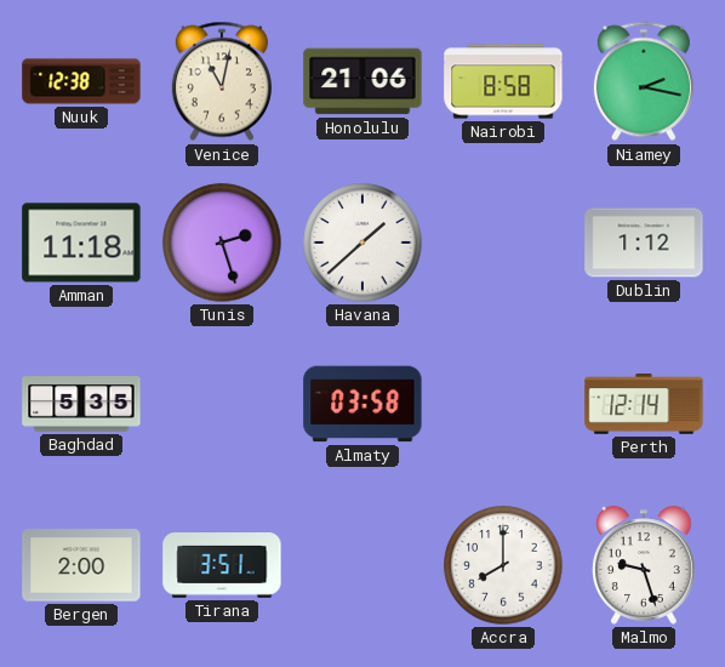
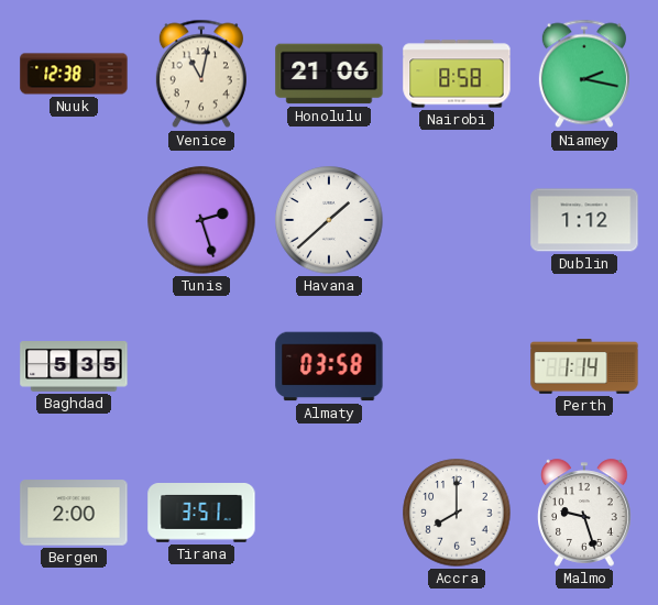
Amman: 11:18 -> none (81, 243)
Perth: 12:14 -> 1:14 (584, 366)
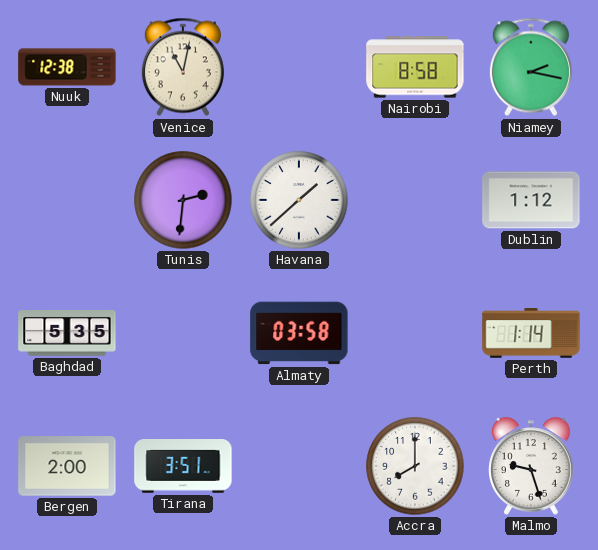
Honolulu: 21:06 -> none (329, 74)
Tunis: 2:27 -> 2:31 (183, 200)
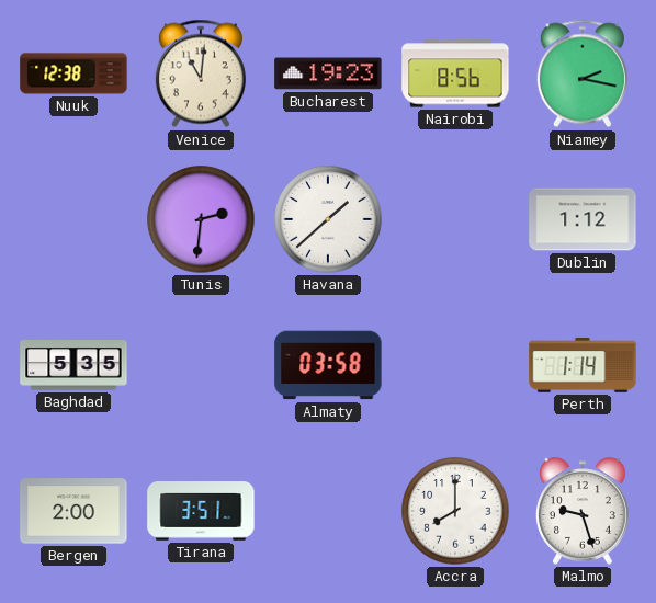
Venice: 11:02 -> 11:01 (201, 73)
Bucharest: none -> 19:23 (328, 73)
Nairobi: 8:58 -> 8:56 (455, 73)
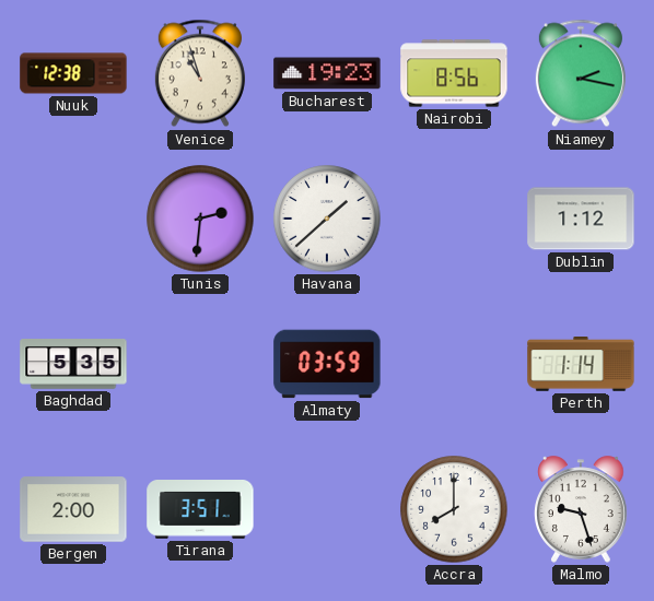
Venice: 11:01 -> 10:57 (200, 73)
Almaty: 03:58 -> 03:59 (327, 364)
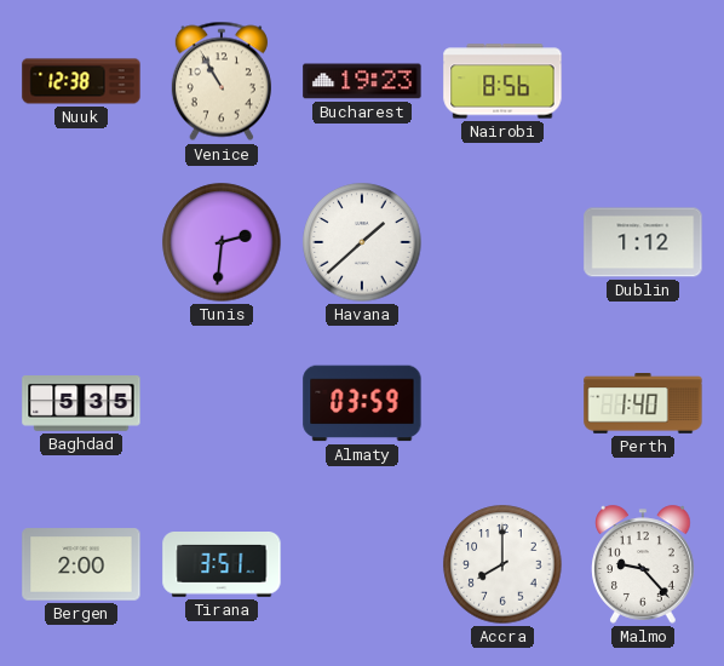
Venice: 10:57 -> 10:55 (222, 81)
Niamey: 2:17 -> none (581, 73)
Perth: 1:14 -> 1:40 (643, 403)
Malmo: 9:27 -> 9:23 (644, 564)
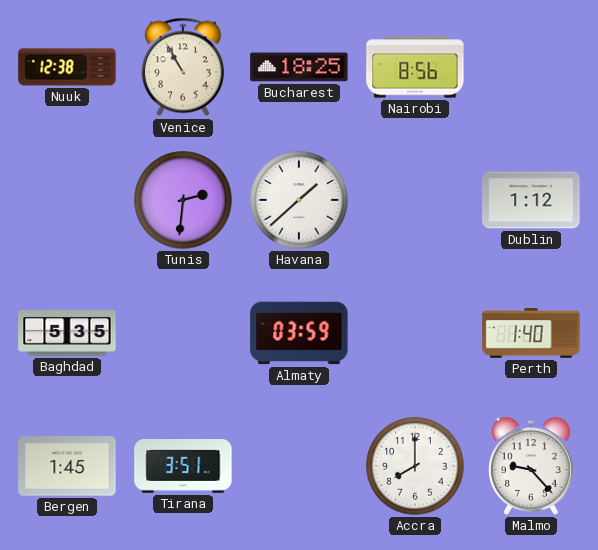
Bucharest: 19:23 -> 18:25 (299, 67)
Bergen: 2:00 -> 1:45 (67, 466)
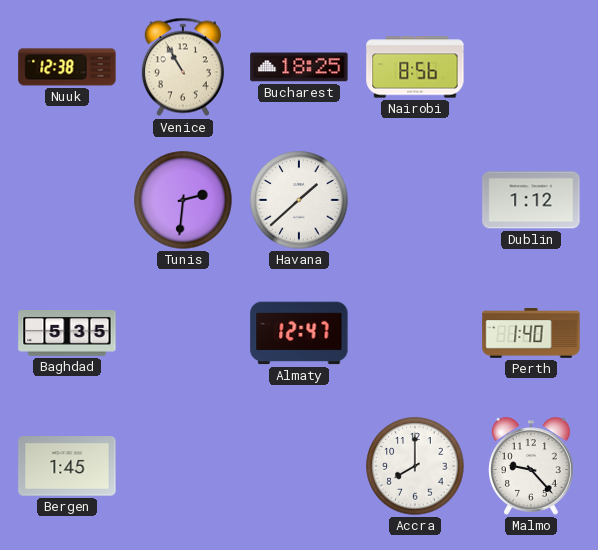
Almaty: 03:59 -> 12:47 (299, 333)
Tirana: 3:51 -> none (183, 467)
